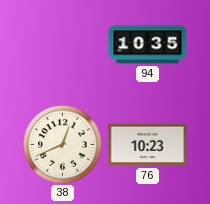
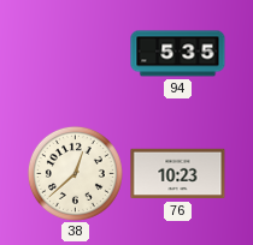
94: 10:35 -> 5:35 (178, 54)
38: 12:41 -> 12:38 (75, 173)
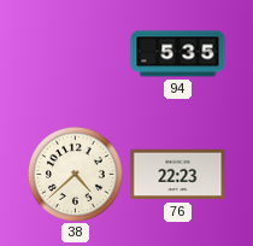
38: 12:38 -> 4:38 (75, 174)
76: 10:23 -> 22:23 (178, 175)
